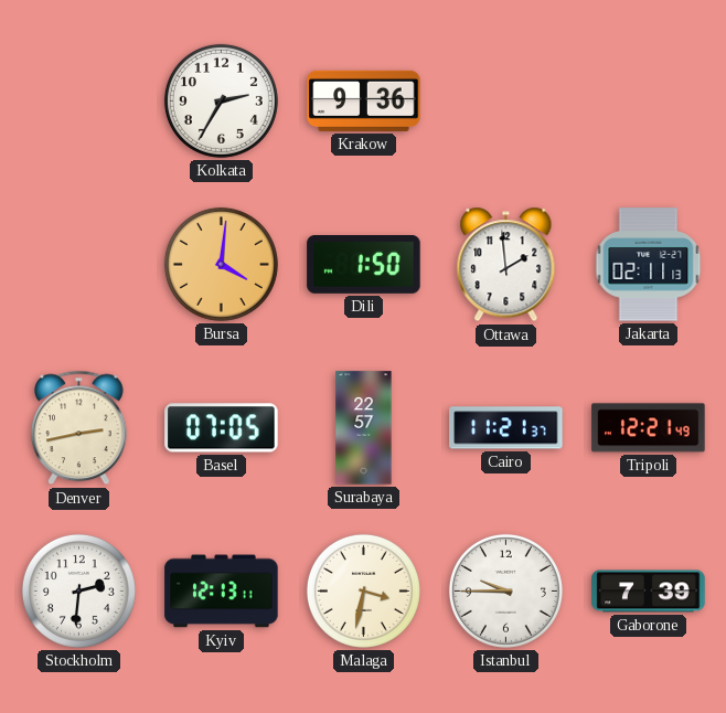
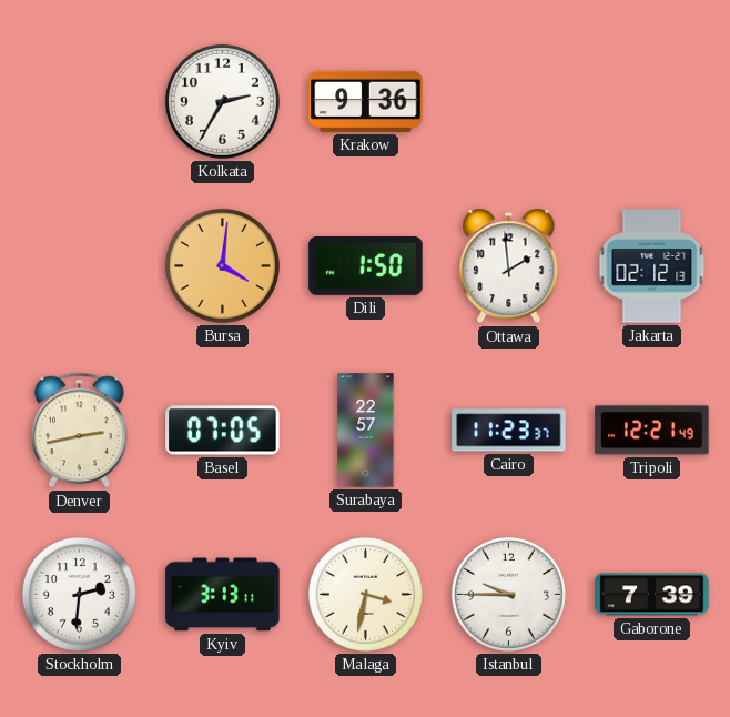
Jakarta: 02:11 -> 02:12 (652, 266)
Cairo: 11:21 -> 11:23 (509, 431)
Kyiv: 12:13 -> 3:13 (223, 595)
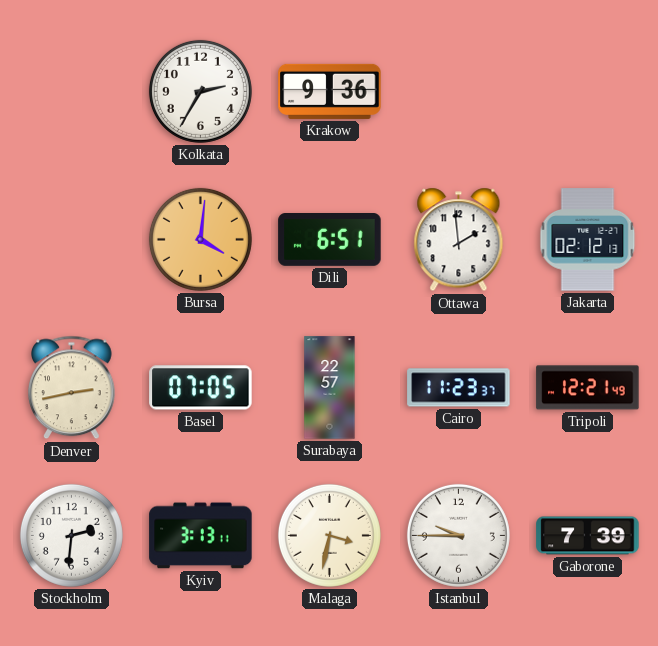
Dili: 1:50 -> 6:51 (330, 240)
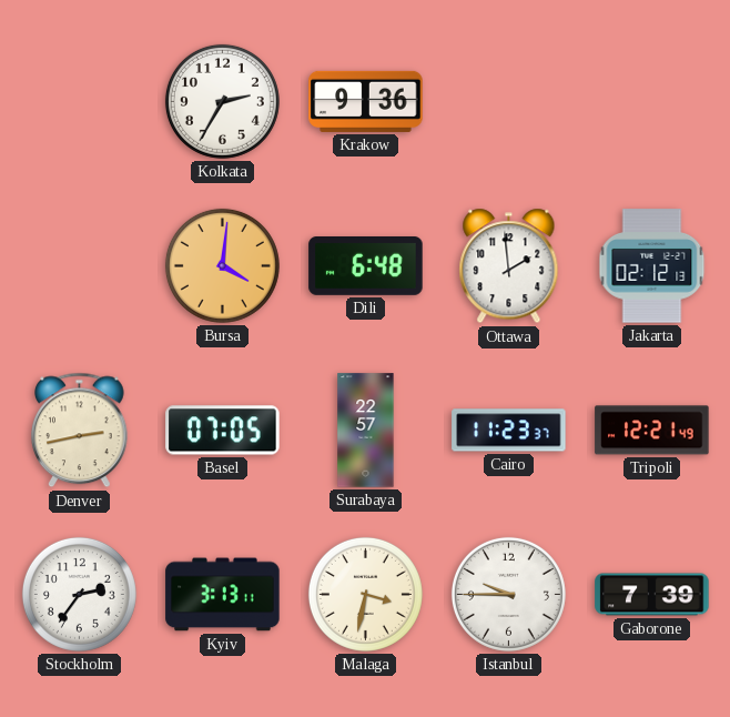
Dili: 6:51 -> 6:48 (366, 266)
Stockholm: 2:31 -> 2:36 (79, 594)
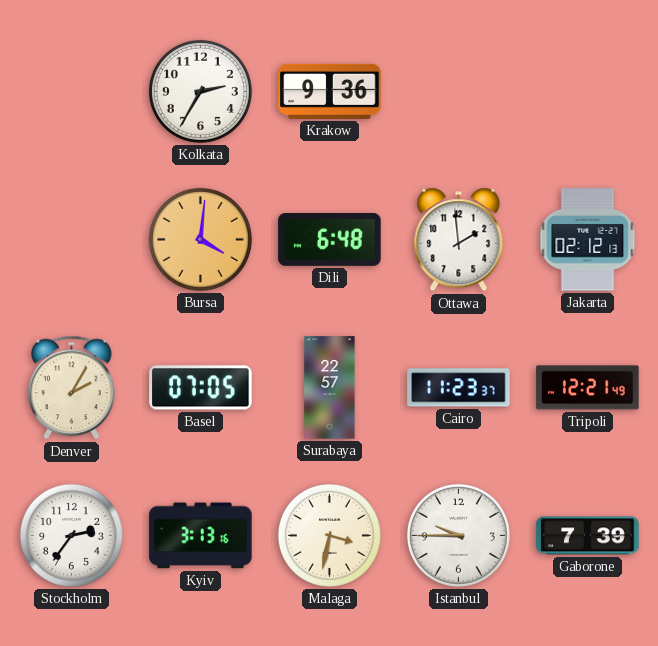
Denver: 2:43 -> 2:05 (72, 388)
Kyiv: 3:13:11 -> 3:13:16 (201, 536)
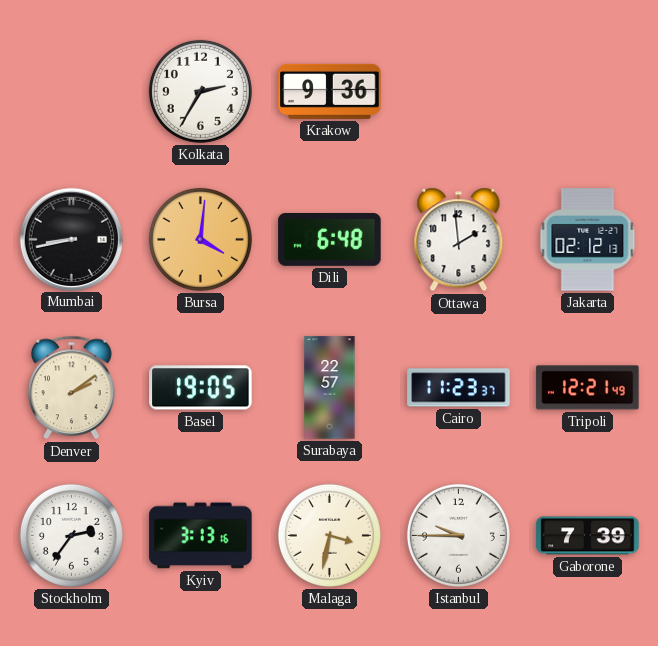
Mumbai: none -> 8:43 (71, 239)
Denver: 2:05 -> 2:09 (72, 388)
Basel: 07:05 -> 19:05 (201, 388)
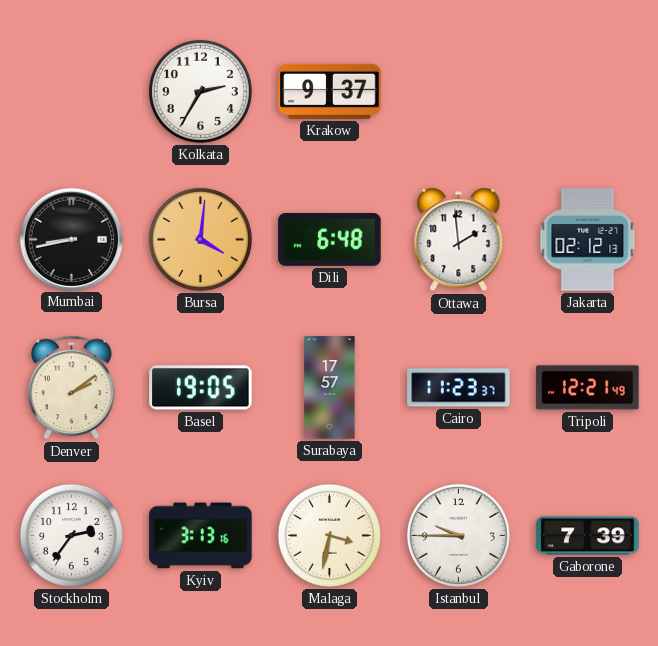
Krakow: 9:36 -> 9:37 (330, 91)
Surabaya: 22:57 -> 17:57 (330, 388)
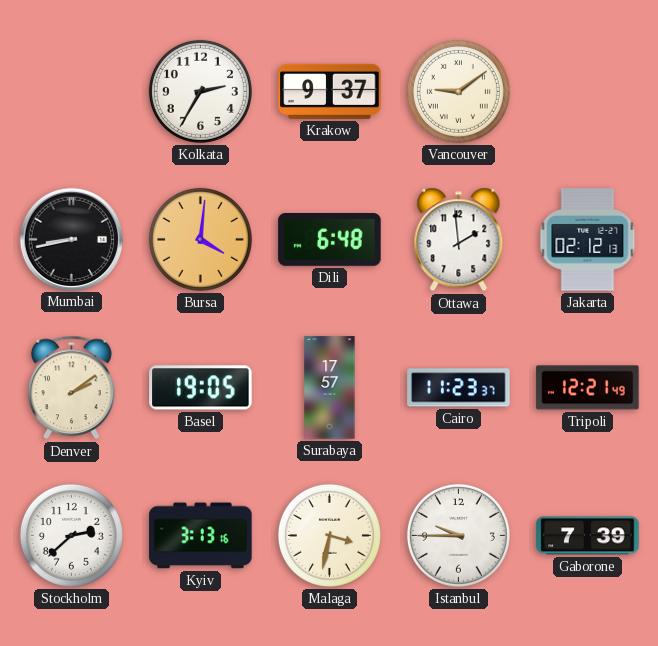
Vancouver: none -> 9:09 (458, 91)
Stockholm: 2:36 -> 2:38 (71, 535)
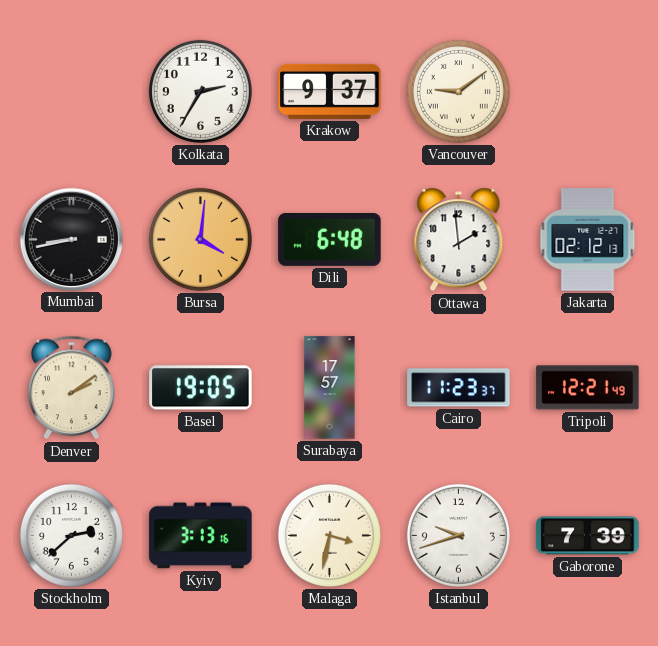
Istanbul: 9:45 -> 9:42 (458, 535)
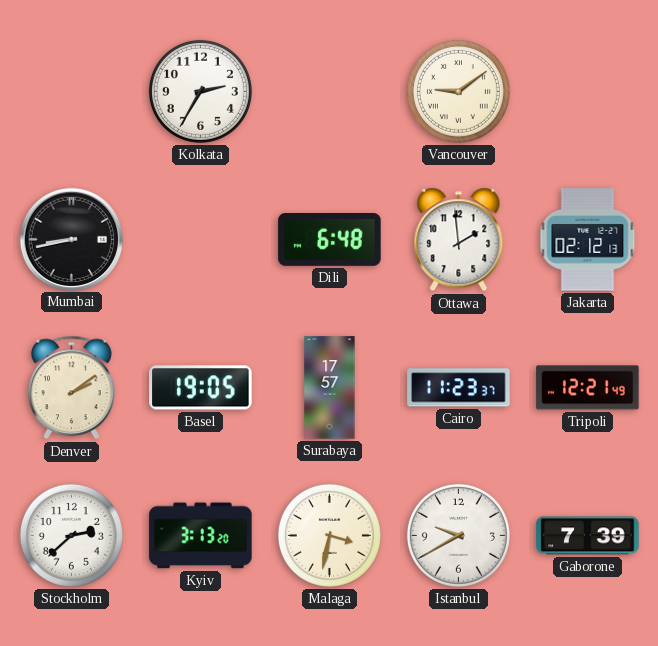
Krakow: 9:37 -> none (330, 91)
Bursa: 4:01 -> none (200, 239)
Kyiv: 3:13:16 -> 3:13:20 (201, 536)
Istanbul: 9:42 -> 9:40 (458, 535)
